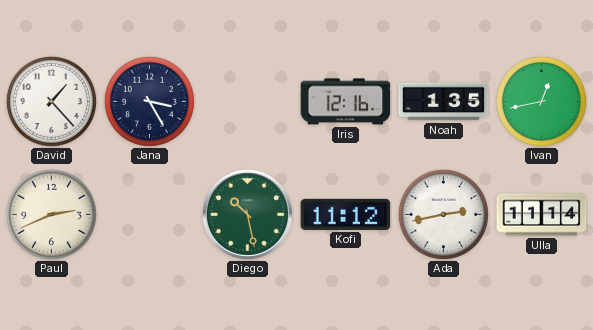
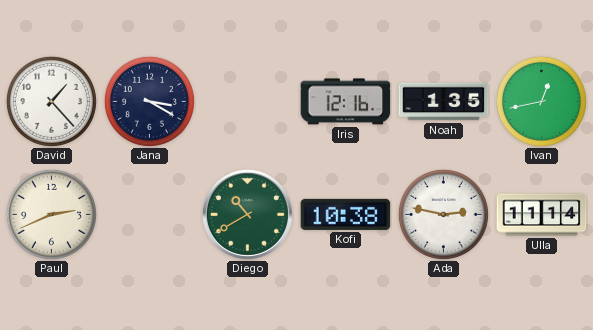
Jana: 3:25 -> 3:20 (149, 101)
Diego: 10:28 -> 10:40 (247, 214)
Kofi: 11:12 -> 10:38 (346, 214)
Ada: 2:43 -> 2:47 (443, 214)
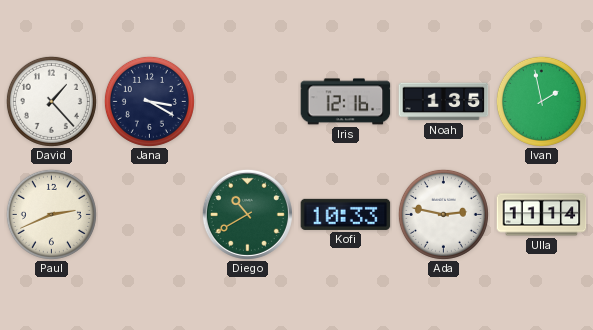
Ivan: 12:43 -> 1:58 (541, 101)
Kofi: 10:38 -> 10:33 (346, 214)
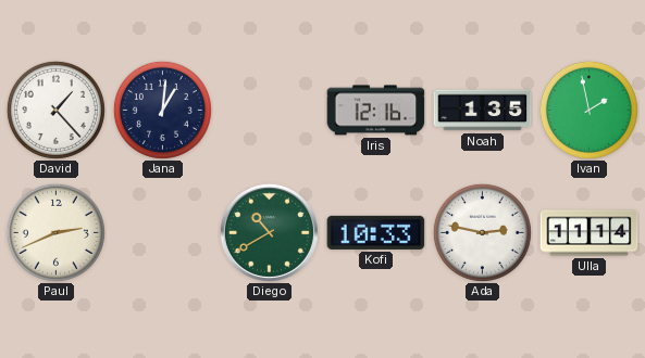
Jana: 3:20 -> 1:01 (162, 110)
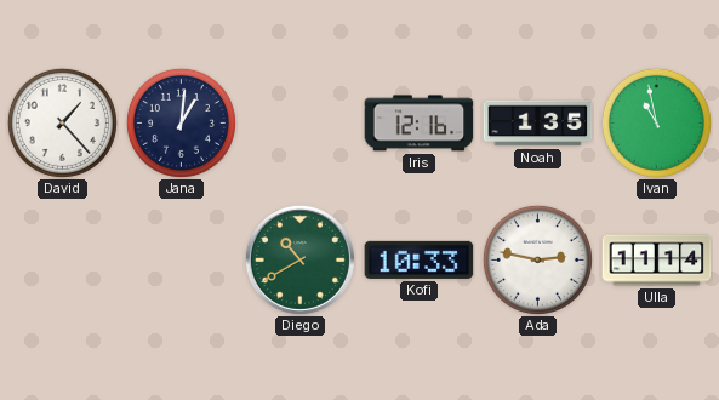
Ivan: 1:58 -> 10:58 (656, 122)
Paul: 2:41 -> none (55, 232)
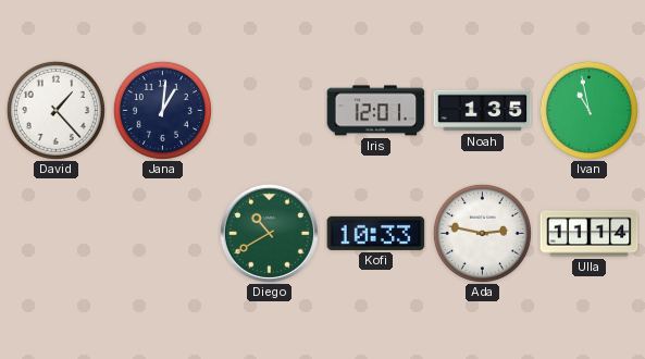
Iris: 12:16 -> 12:01 (376, 111)
